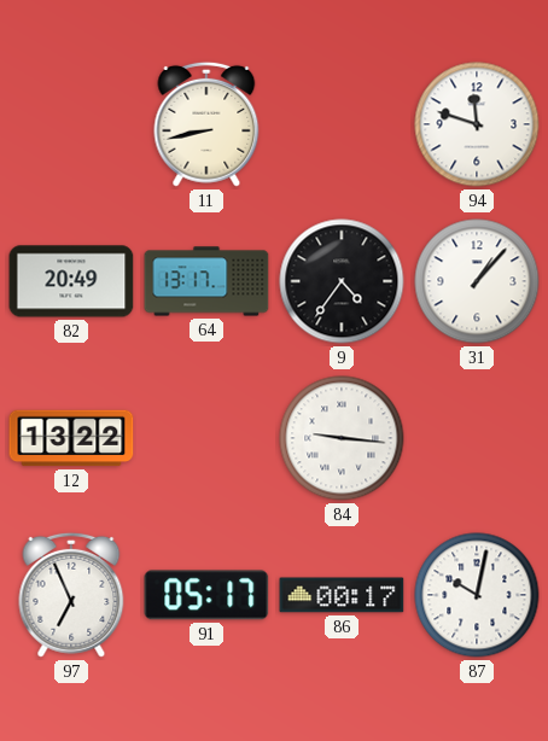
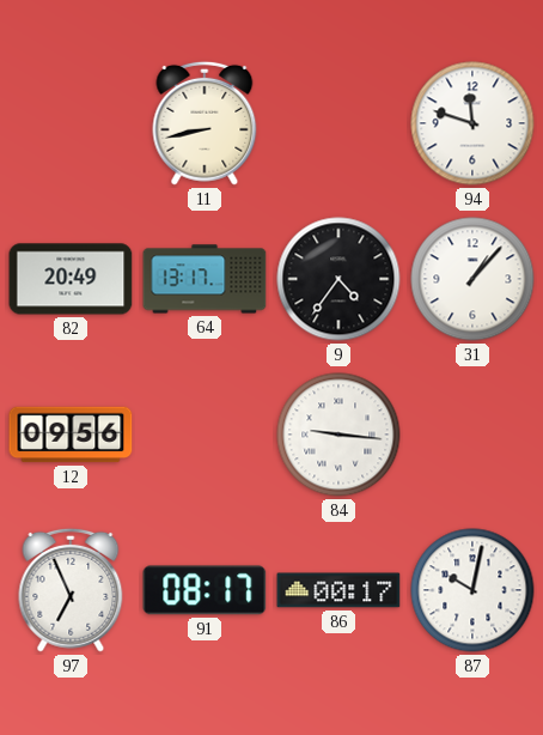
12: 13:22 -> 09:56 (71, 435)
91: 05:17 -> 08:17 (205, 590)
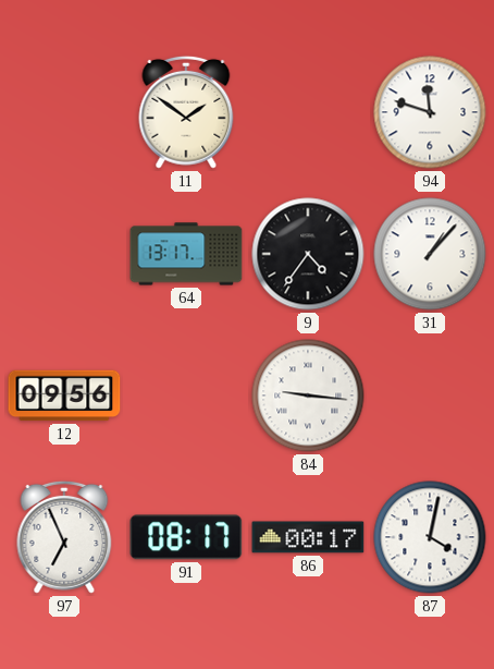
11: 8:43 -> 1:51 (186, 112)
82: 20:49 -> none (71, 279)
87: 10:02 -> 4:02 (430, 537)
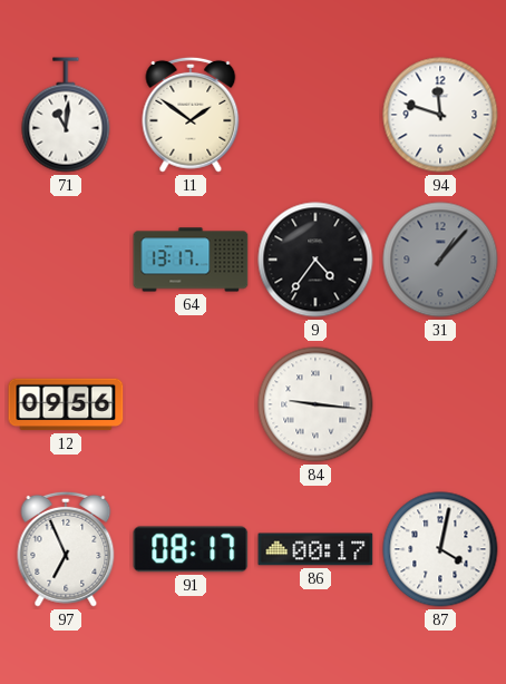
71: none -> 11:01 (66, 115)
31 dial: white -> grey (440, 260)
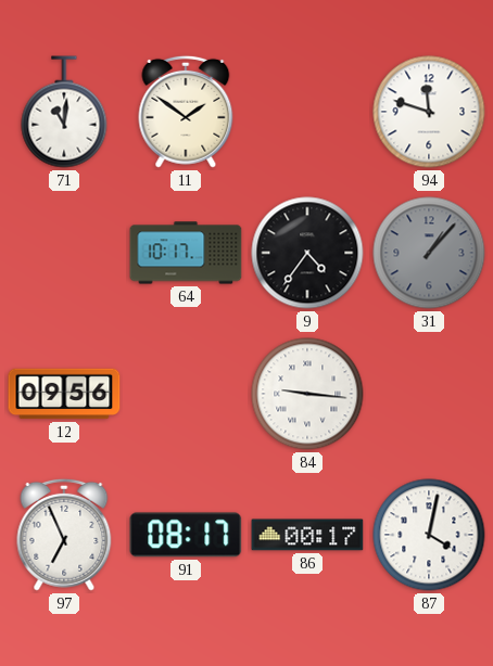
64: 13:17 -> 10:17 (186, 253)
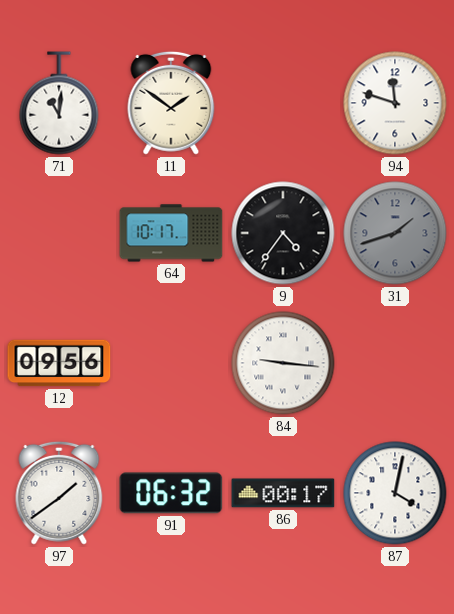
31: 1:07 -> 1:42 (395, 233)
97: 6:56 -> 1:39 (59, 493)
91: 08:17 -> 06:32 (171, 493)
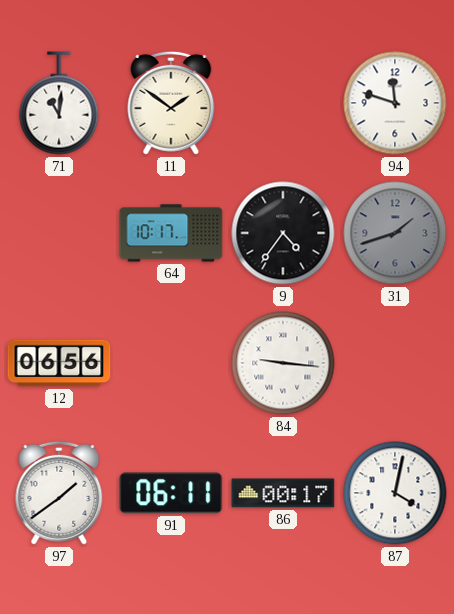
12: 09:56 -> 06:56 (59, 363)
91: 06:32 -> 06:11 (171, 493)
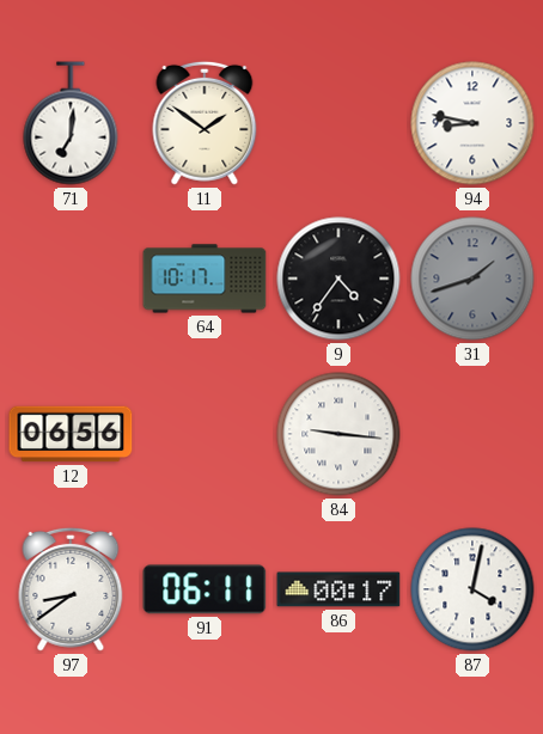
71: 11:01 -> 7:01 (71, 123)
94: 11:48 -> 8:47 (472, 123)
97: 1:39 -> 8:39 (71, 589)
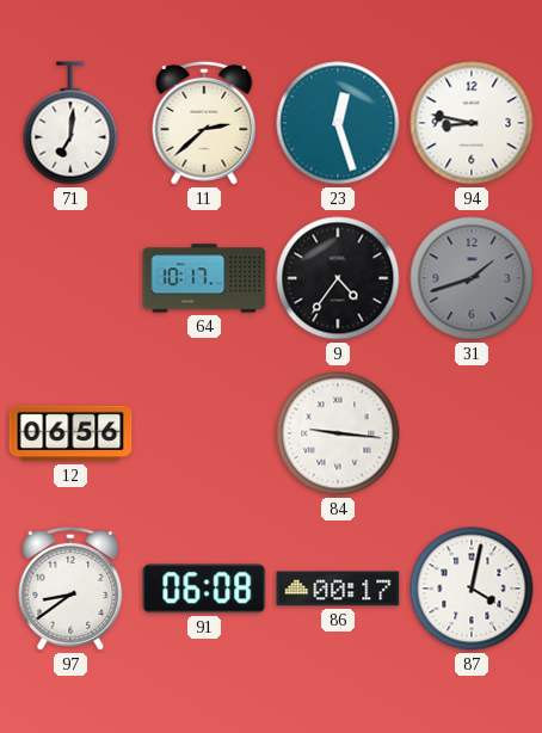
11: 1:51 -> 2:38 (204, 123)
23: none -> 12:27 (338, 123)
91: 06:11 -> 06:08 (204, 589)
